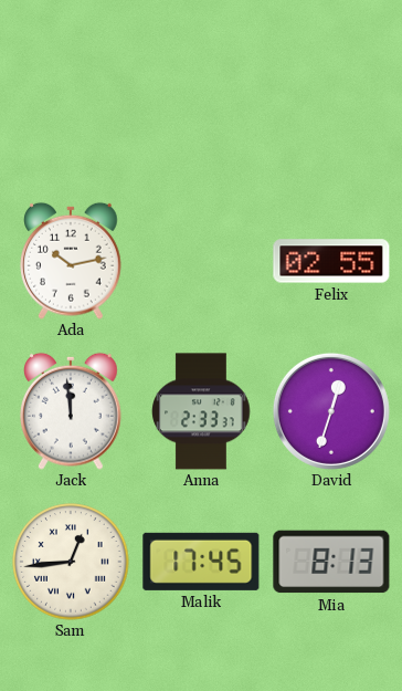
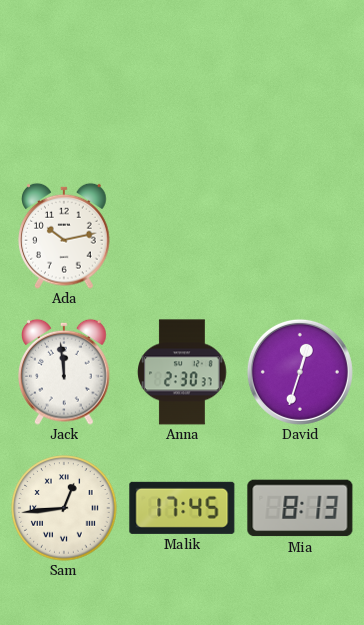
Felix: 02:55 -> none (331, 261)
Anna: 2:33 -> 2:30 (182, 372)
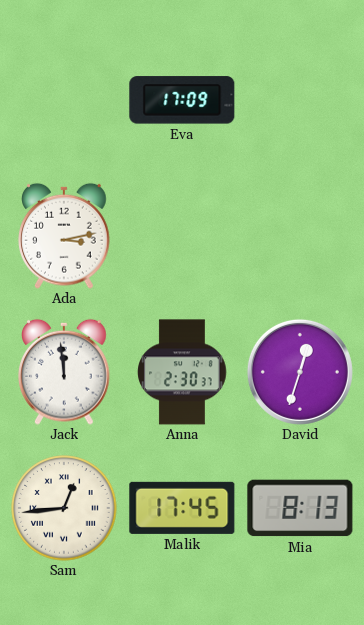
Eva: none -> 17:09 (182, 100)
Ada: 10:13 -> 3:13 (65, 236)
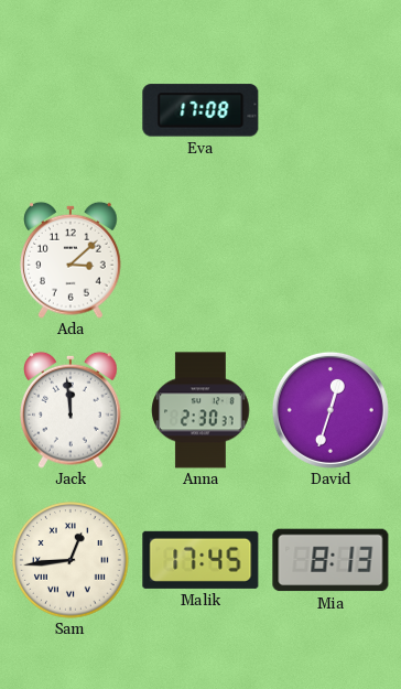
Eva: 17:09 -> 17:08 (201, 110)
Ada: 3:13 -> 3:08 (72, 260)
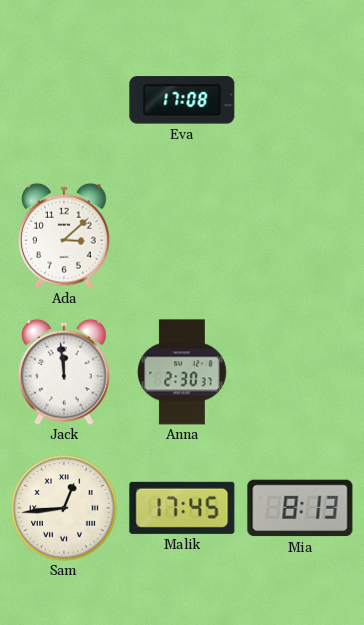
David: 12:33 -> none (330, 410)
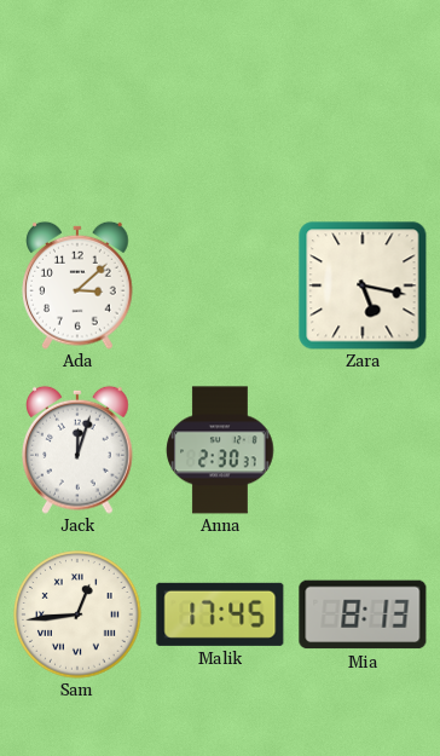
Eva: 17:08 -> none (182, 100)
Zara: none -> 5:17 (363, 285)
Jack: 11:59 -> 12:03 (79, 450)
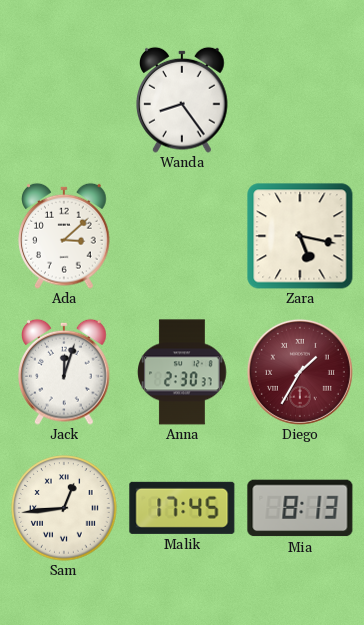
Wanda: none -> 8:24 (183, 100)
Diego: none -> 1:35 (300, 372)
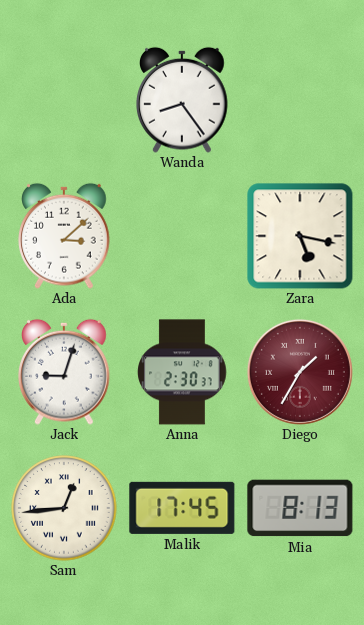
Jack: 12:03 -> 9:03 (65, 372)
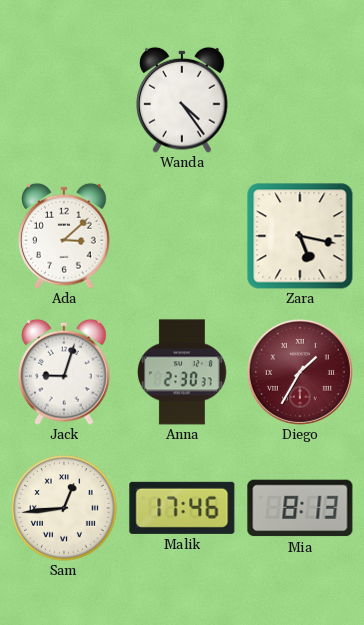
Wanda: 8:24 -> 4:24 (183, 100)
Malik: 17:45 -> 17:46 (182, 508)
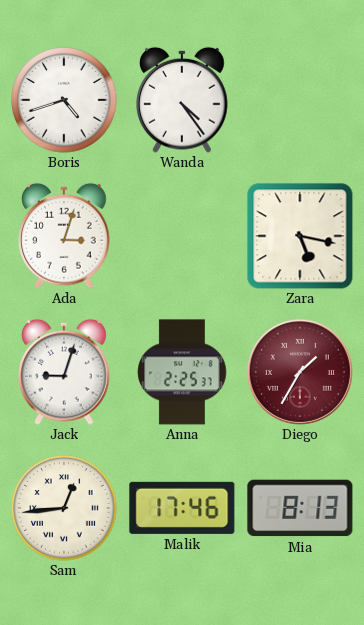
Boris: none -> 4:42 (64, 100)
Ada: 3:08 -> 3:03 (65, 236)
Anna: 2:30 -> 2:25 (182, 372)
